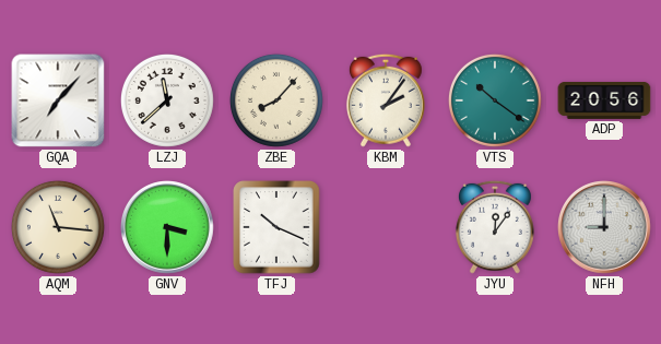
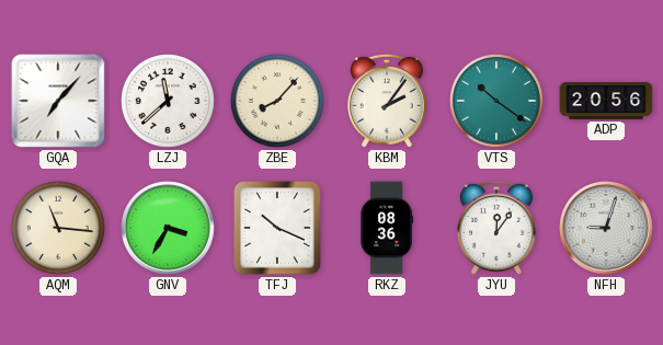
GNV: 3:30 -> 3:35 (169, 229)
RKZ: none -> 08:36 (387, 228)
NFH: 9:00 -> 9:03 (607, 229)
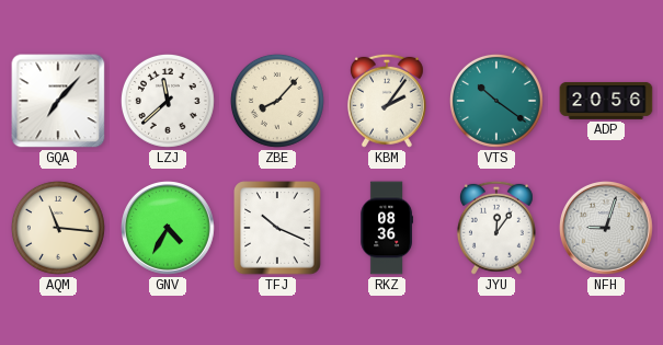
GNV: 3:35 -> 4:35 (169, 229)
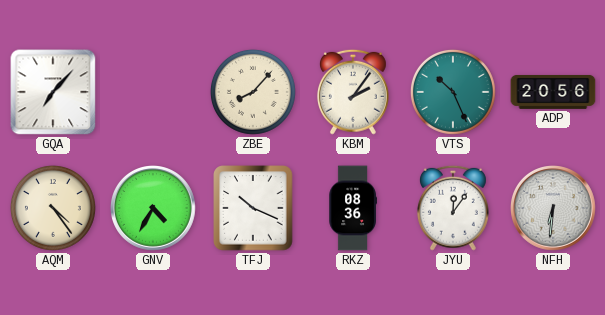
LZJ: 11:38 -> none (168, 101)
VTS: 10:21 -> 10:26 (453, 92)
AQM: 11:16 -> 4:24 (53, 208)
NFH: 9:03 -> 6:31 (554, 209)
